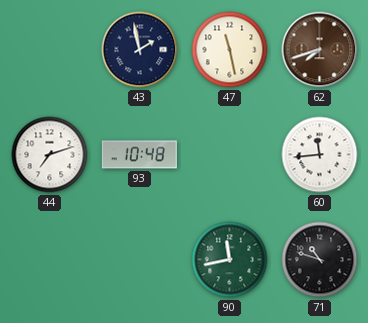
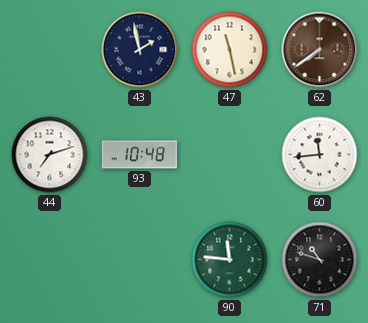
62: 7:42 -> 7:39 (320, 50)
90: 11:43 -> 11:46 (230, 260)
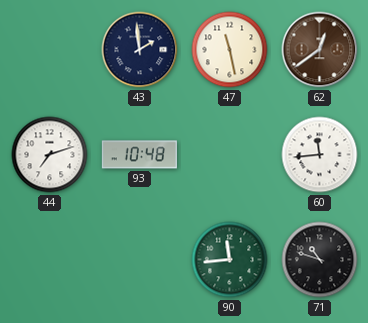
43: 1:58 -> 1:59 (140, 50)
62: 7:39 -> 12:39 (320, 50)
90: 11:46 -> 11:44 (230, 260)
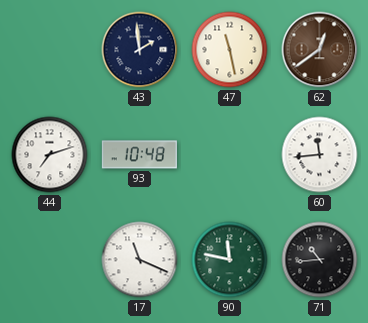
17: none -> 11:19 (140, 260)
90: 11:44 -> 11:47 (230, 260)
71: 10:48 -> 10:44 (320, 260)
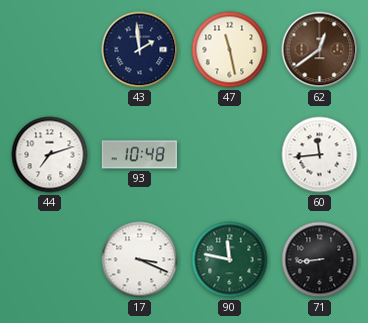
17: 11:19 -> 3:19 (140, 260)
71: 10:44 -> 8:44 (320, 260)
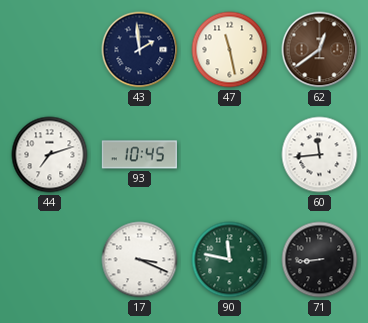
93: 10:48 -> 10:45 (139, 155)
